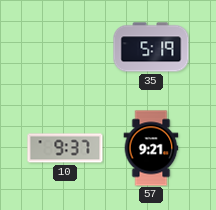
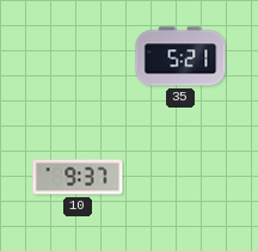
35: 5:19 -> 5:21 (180, 56)
57: 9:21 -> none (151, 148)
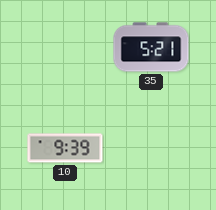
10: 9:37 -> 9:39 (65, 148)
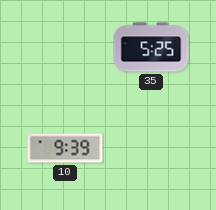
35: 5:21 -> 5:25 (151, 47)
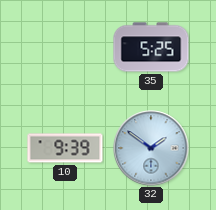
32: none -> 1:51 (151, 148)
